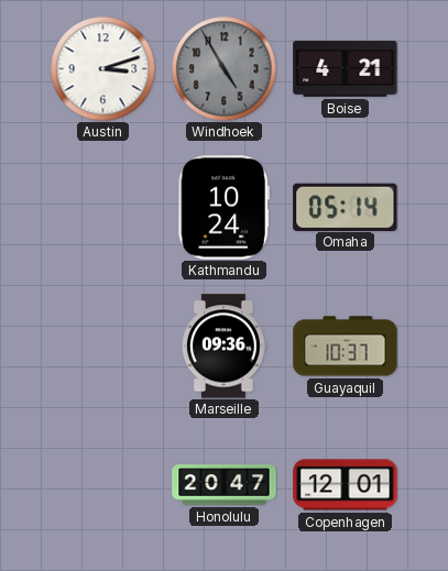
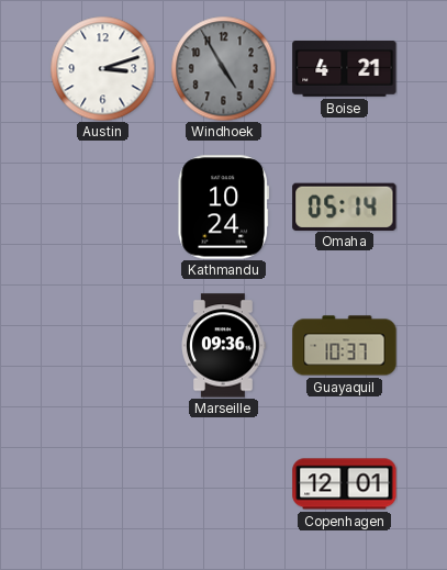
Honolulu: 20:47 -> none (225, 485)
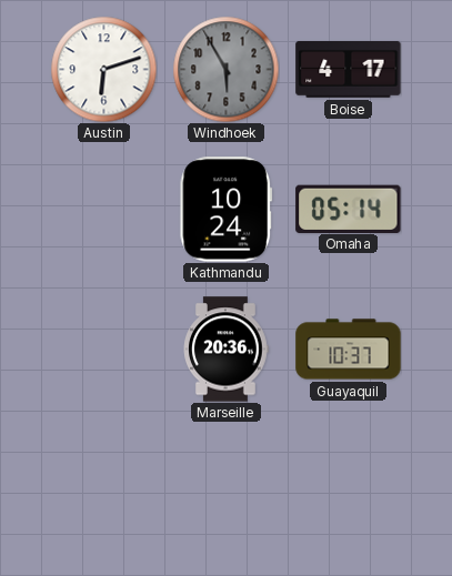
Austin: 3:12 -> 6:12 (103, 69)
Windhoek: 4:55 -> 5:55 (225, 69)
Boise: 4:21 -> 4:17 (349, 69)
Marseille: 09:36 -> 20:36 (225, 350)
Copenhagen: 12:01 -> none (345, 484)
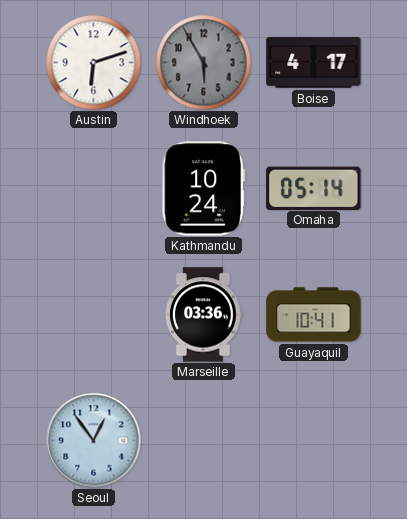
Marseille: 20:36 -> 03:36 (203, 315)
Guayaquil: 10:37 -> 10:41 (314, 315)
Seoul: none -> 12:54 (93, 440)
